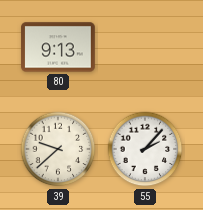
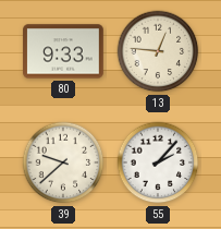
80: 9:13 -> 9:33 (63, 51)
13: none -> 12:46 (158, 51)
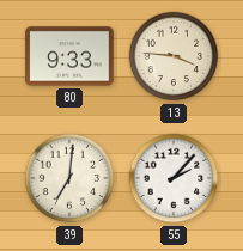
13: 12:46 -> 3:46 (174, 56)
39: 9:38 -> 7:01 (69, 178)
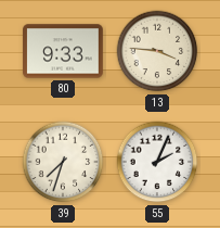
39: 7:01 -> 7:33 (63, 162)
55: 2:07 -> 2:04 (157, 162)
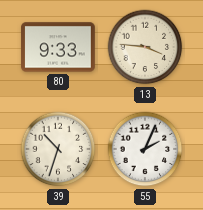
39: 7:33 -> 10:33 (58, 149)
